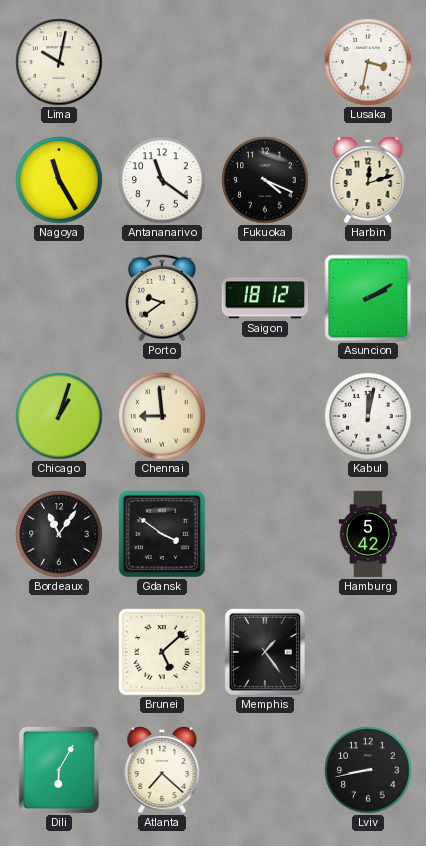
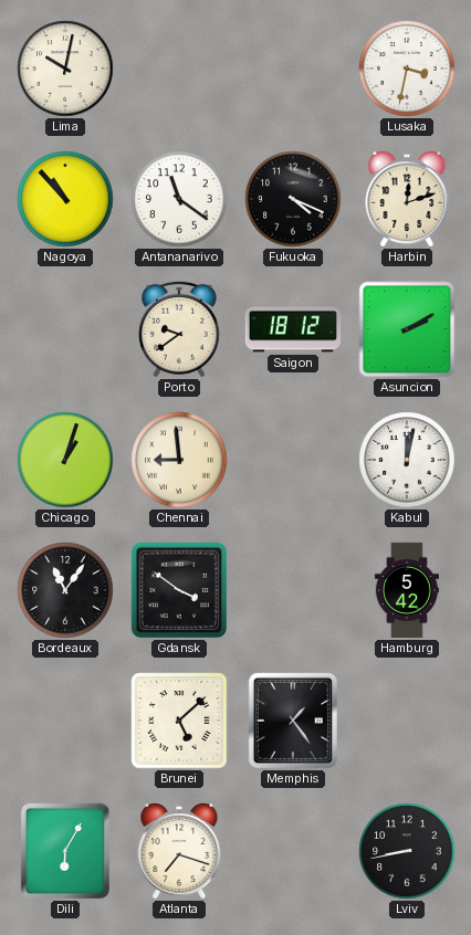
Nagoya: 11:25 -> 10:53 (65, 199)
Atlanta: 7:22 -> 7:18 (179, 851)
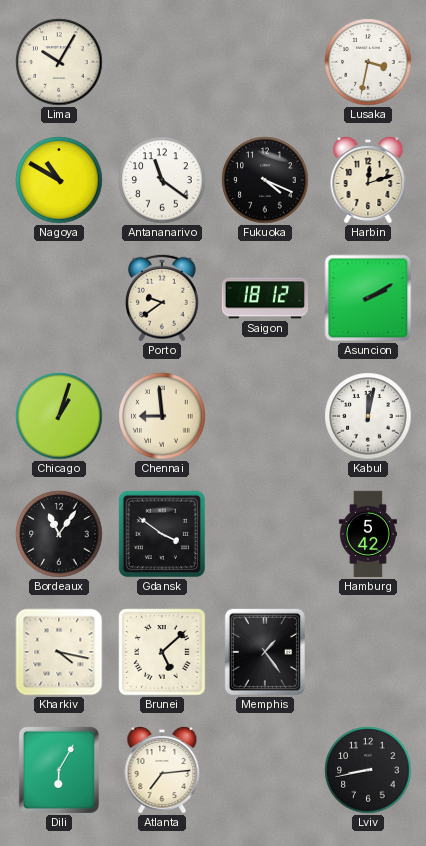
Lima: 10:02 -> 10:05 (59, 62)
Nagoya: 10:53 -> 10:50 (59, 180)
Kharkiv: none -> 4:17 (59, 652)
Atlanta: 7:18 -> 7:14 (162, 770)
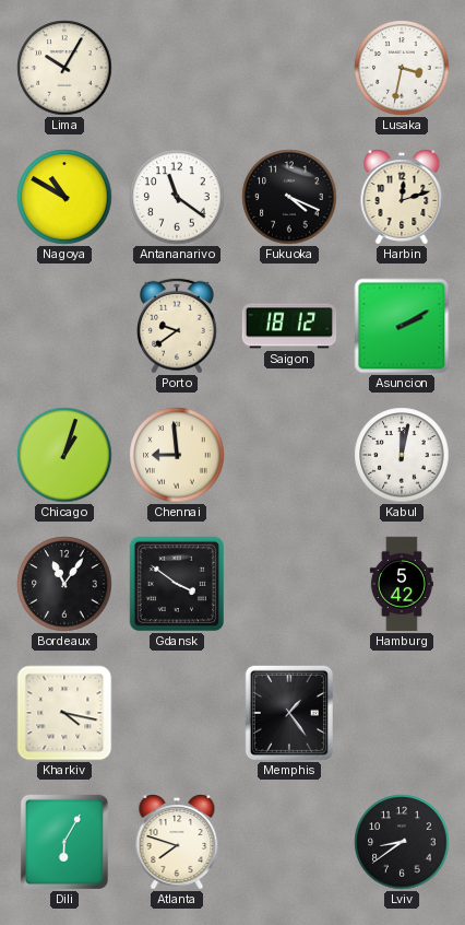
Brunei: 5:08 -> none (162, 652)
Atlanta: 7:14 -> 7:48 (177, 842)
Lviv: 8:43 -> 8:39 (402, 842)
